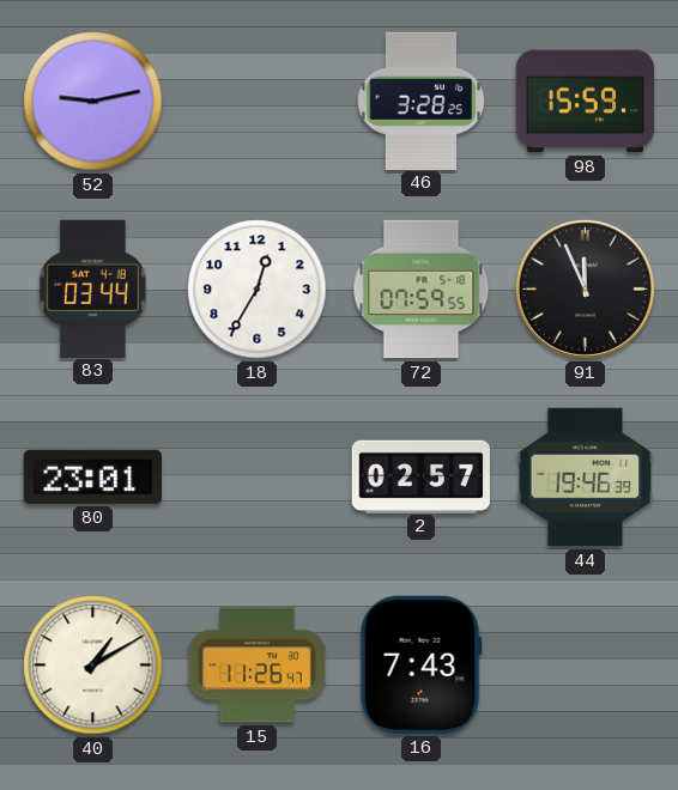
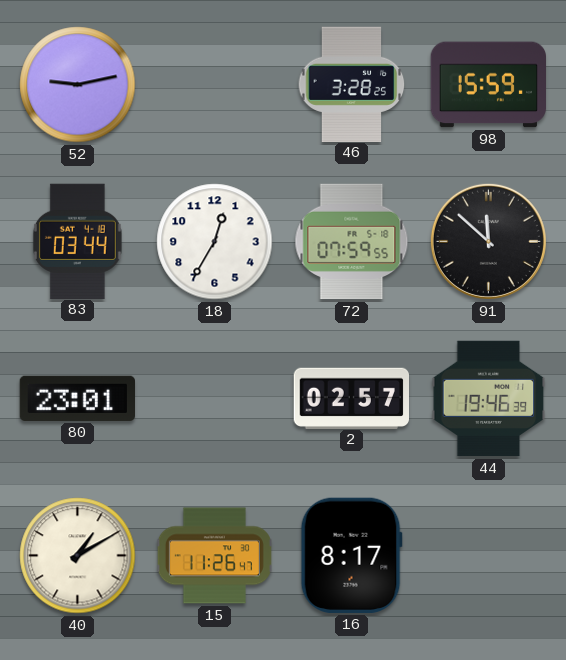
91: 11:56 -> 11:52 (488, 241)
16: 7:43 -> 8:17 (351, 555)
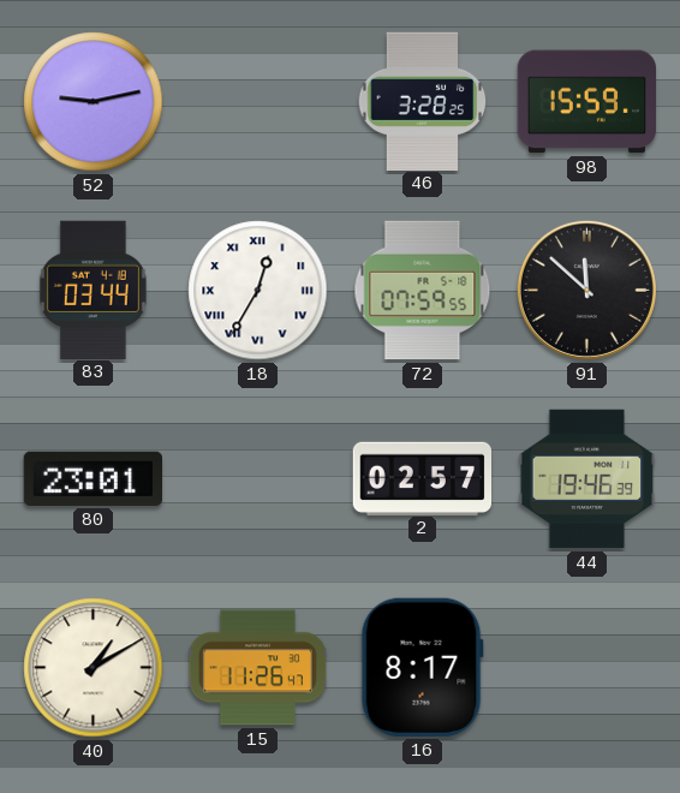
18 numerals: Arabic -> Roman (258, 291)
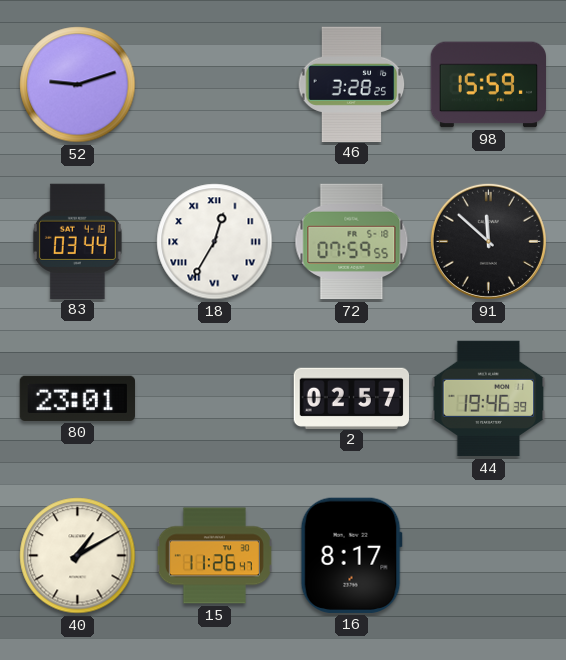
52: 9:13 -> 9:12 (78, 85)
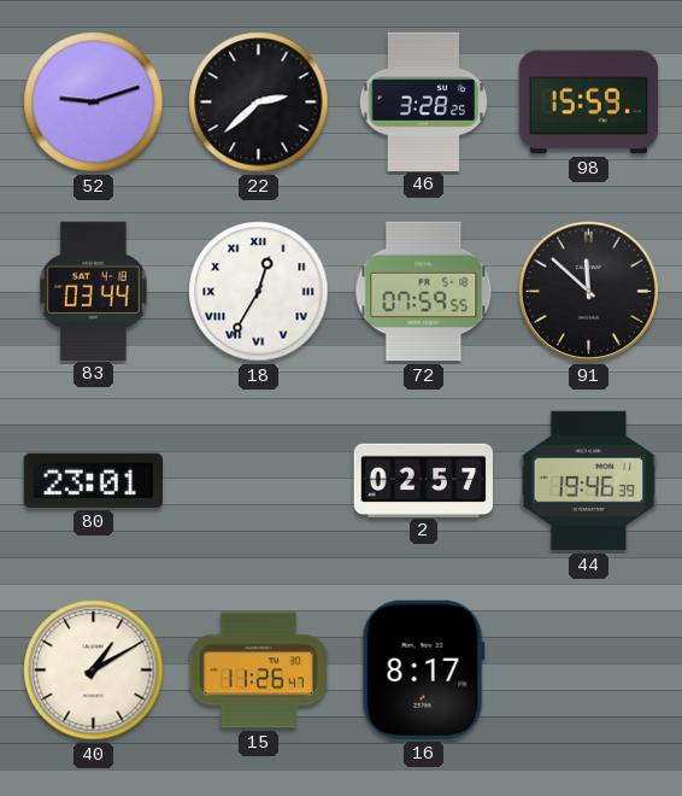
22: none -> 2:38 (259, 103)
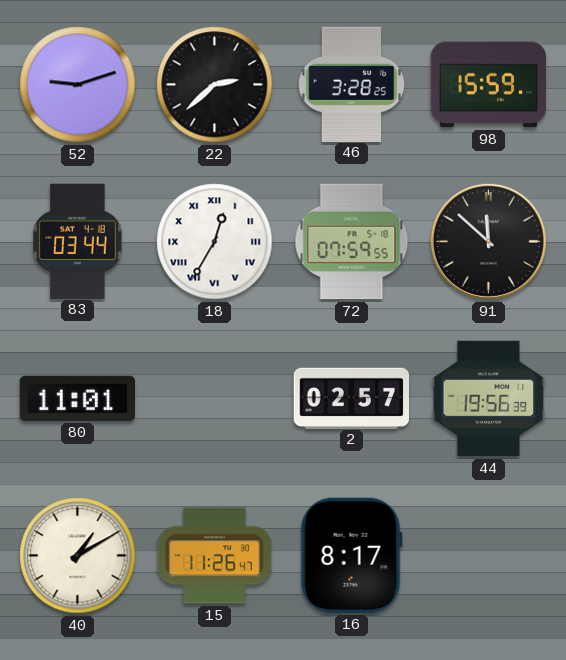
80: 23:01 -> 11:01 (77, 398)
44: 19:46 -> 19:56 (489, 399)
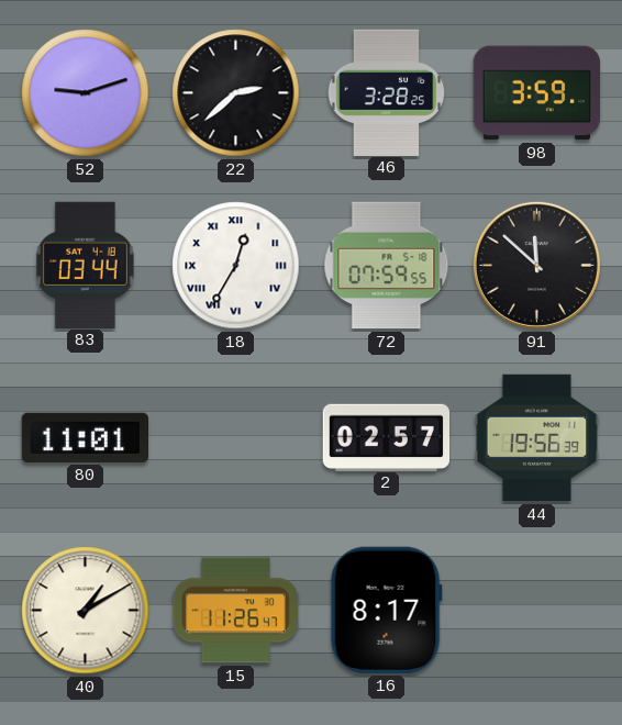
98: 15:59 -> 3:59 (536, 93)
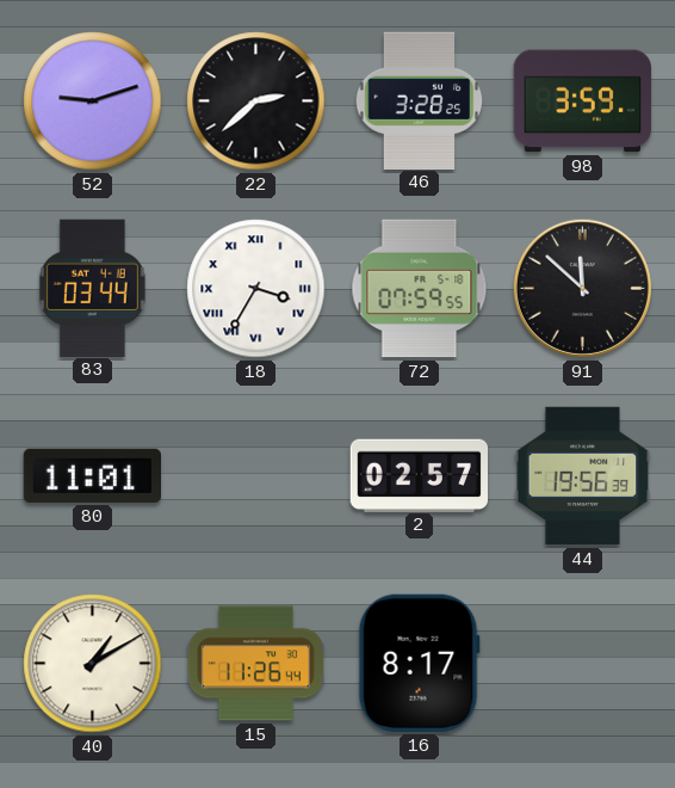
18: 12:35 -> 3:35 (256, 289)
15: 11:26:47 -> 11:26:44 (255, 664)
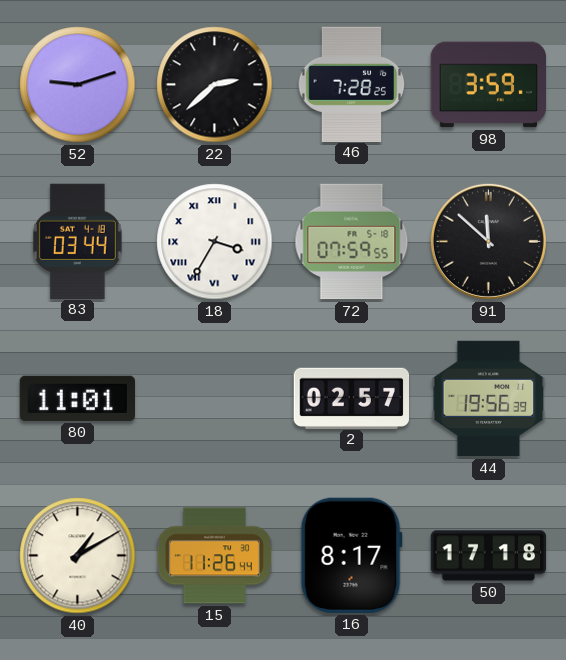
46: 3:28 -> 7:28 (352, 84)
50: none -> 17:18 (489, 556)
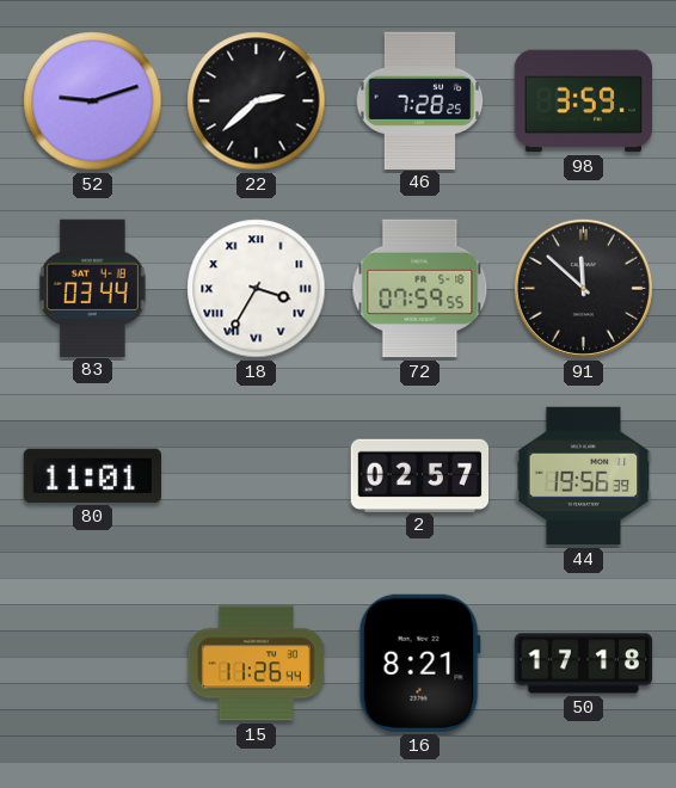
40: 1:10 -> none (78, 556)
16: 8:17 -> 8:21 (419, 663)
